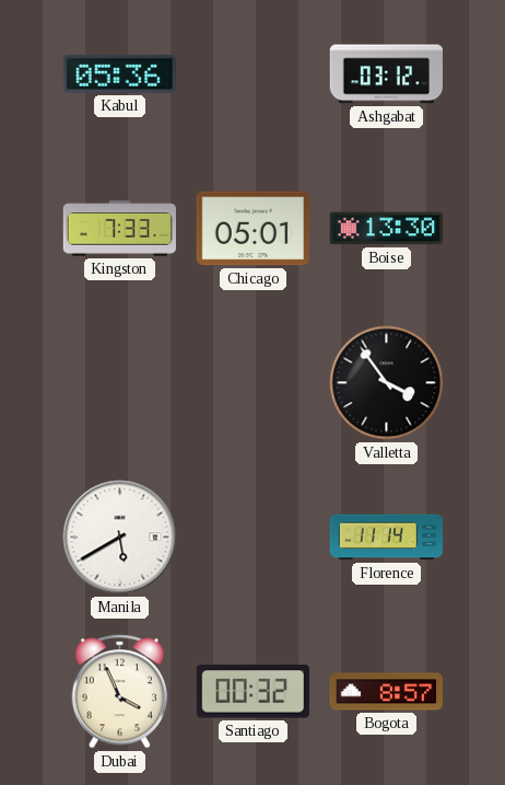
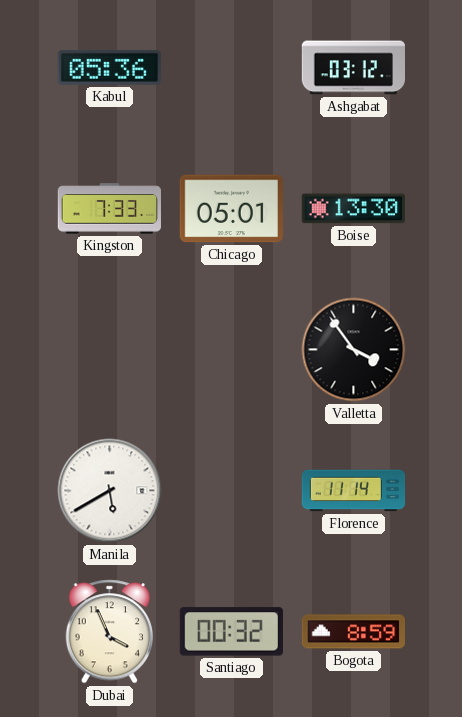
Bogota: 8:57 -> 8:59 (353, 632)
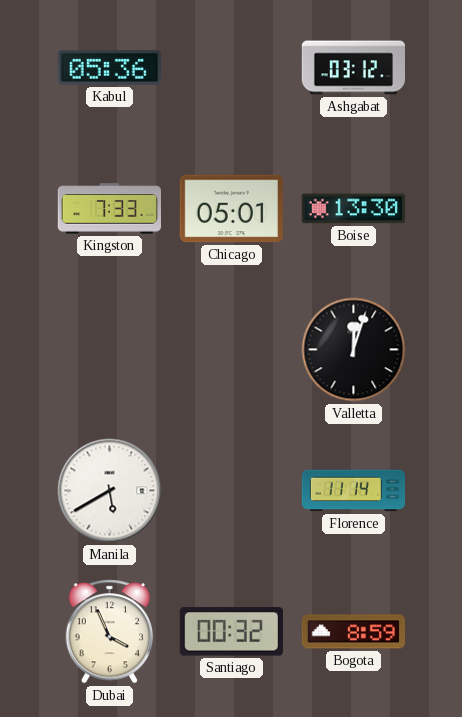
Valletta: 3:54 -> 12:03 (354, 350)
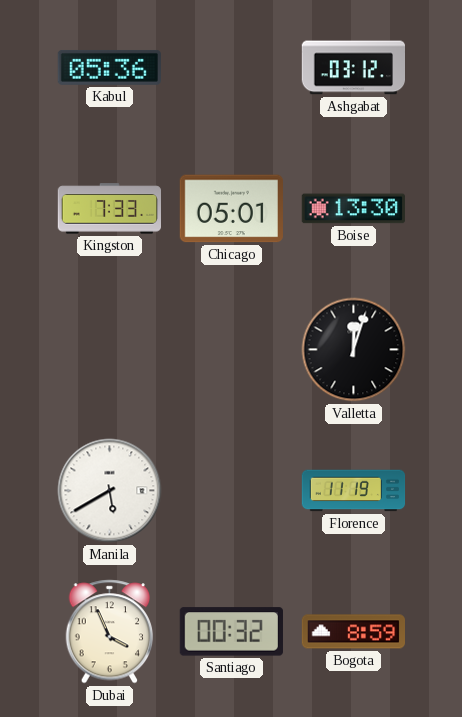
Florence: 11:14 -> 11:19 (354, 491)
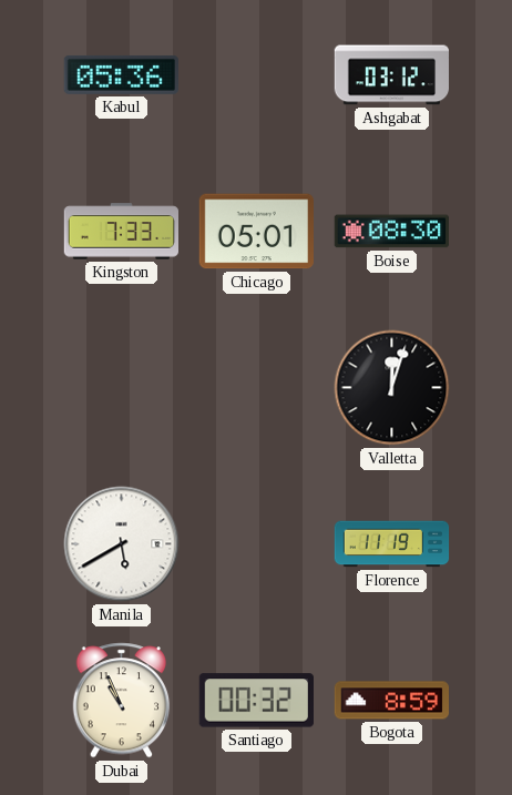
Boise: 13:30 -> 08:30 (391, 232)
Dubai: 3:56 -> 10:56 (122, 701)
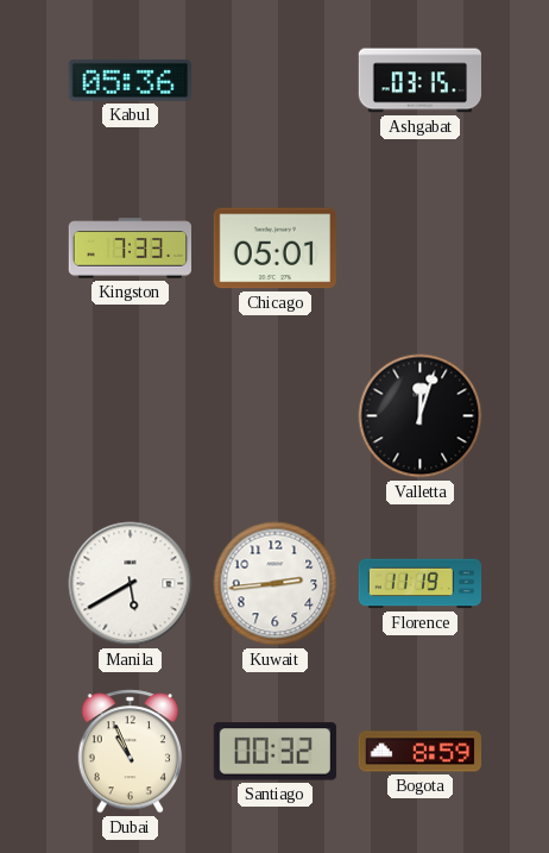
Ashgabat: 03:12 -> 03:15 (419, 81)
Boise: 08:30 -> none (391, 232)
Kuwait: none -> 2:44 (276, 584)
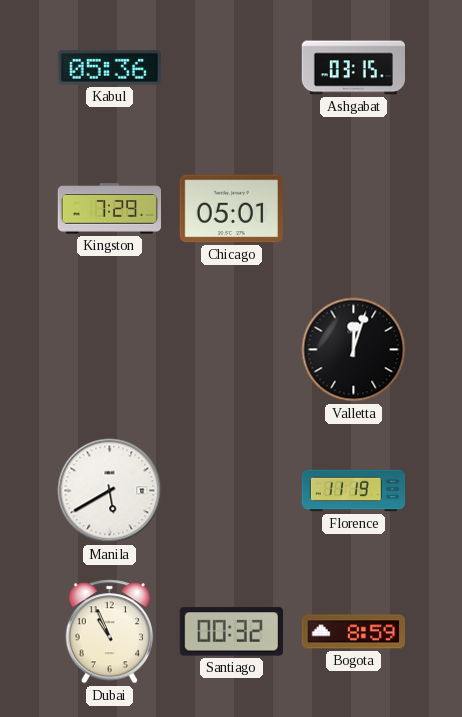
Kingston: 7:33 -> 7:29 (109, 209)
Kuwait: 2:44 -> none (276, 584)
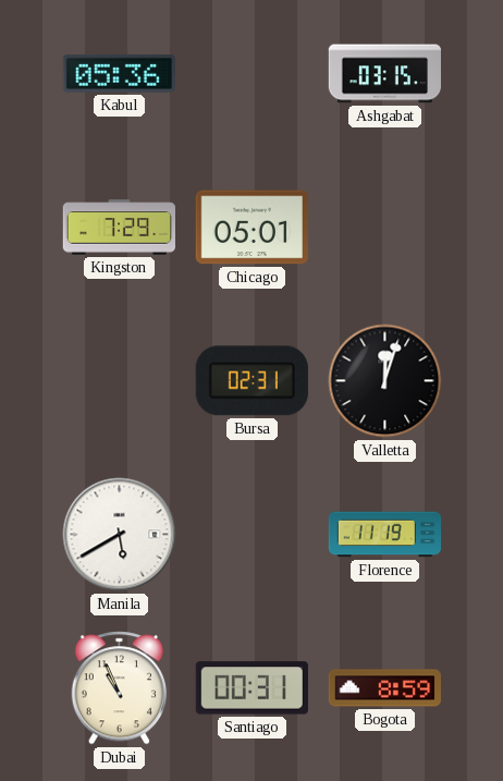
Bursa: none -> 02:31 (251, 381)
Santiago: 00:32 -> 00:31 (251, 688)
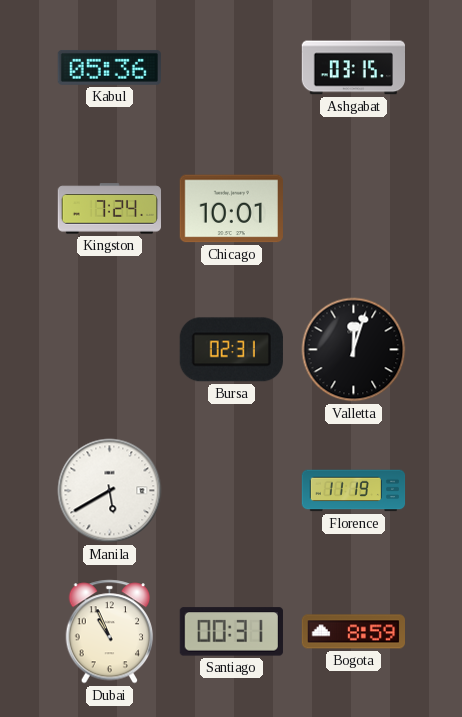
Kingston: 7:29 -> 7:24 (109, 209)
Chicago: 05:01 -> 10:01 (231, 209)
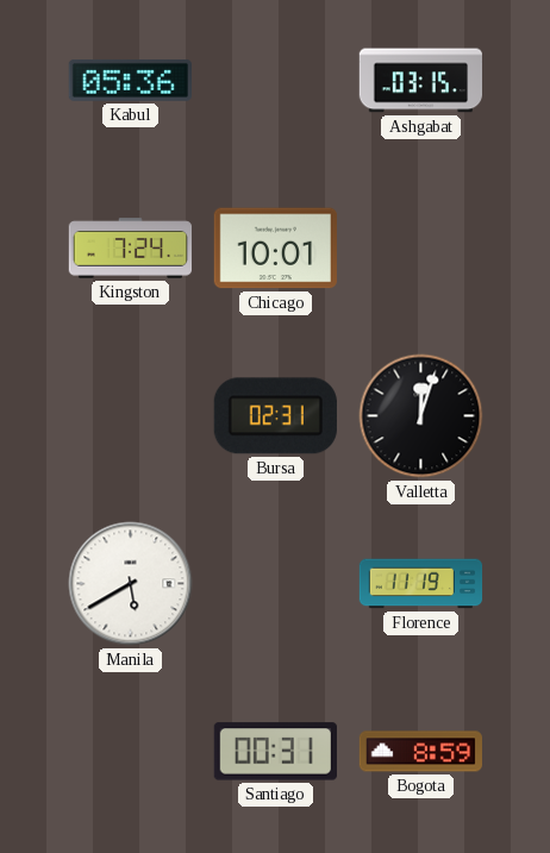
Dubai: 10:56 -> none (110, 632)
